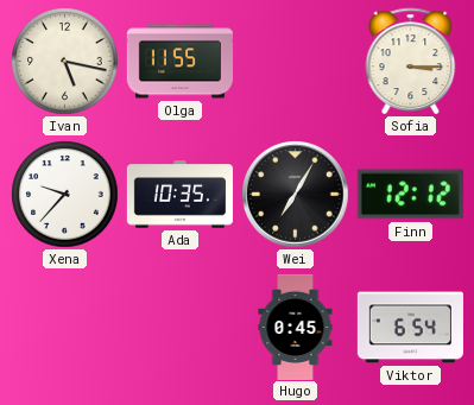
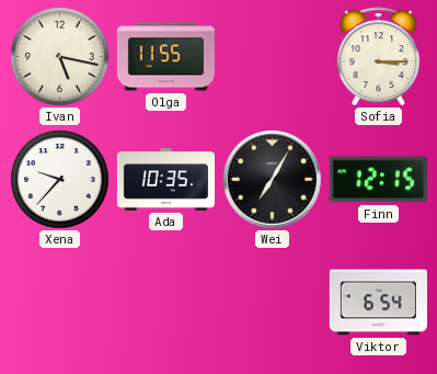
Finn: 12:12 -> 12:15 (378, 180)
Hugo: 0:45 -> none (296, 327)
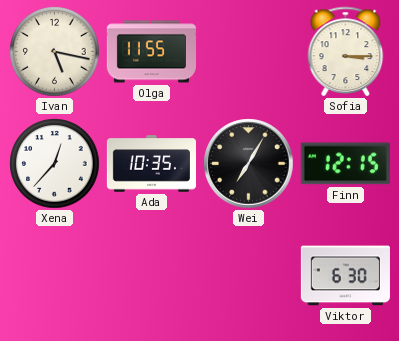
Xena: 9:37 -> 12:37 (55, 164)
Viktor: 6:54 -> 6:30 (345, 276)
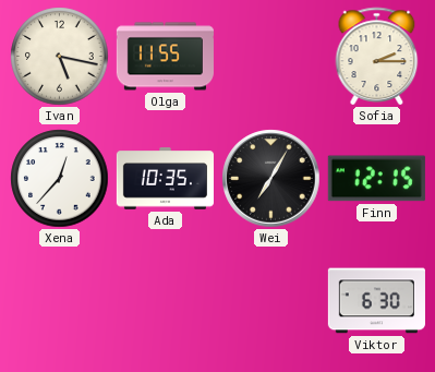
Sofia: 3:15 -> 2:15 (377, 56)
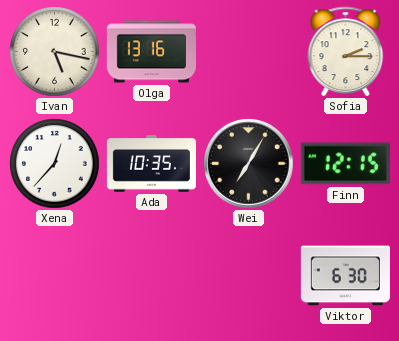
Olga: 11:55 -> 13:16 (151, 52)
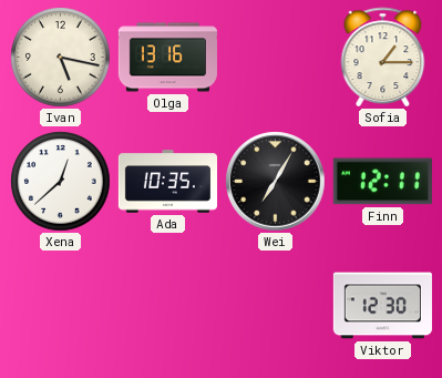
Sofia: 2:15 -> 1:15 (383, 57)
Xena: 12:37 -> 12:38 (61, 182)
Finn: 12:15 -> 12:11 (382, 182)
Viktor: 6:30 -> 12:30 (382, 306)
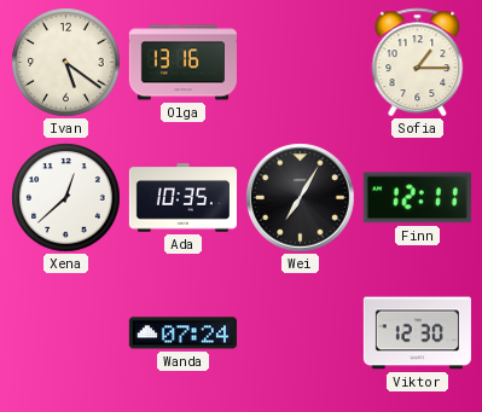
Ivan: 5:17 -> 5:21 (66, 63)
Wanda: none -> 07:24 (182, 333)
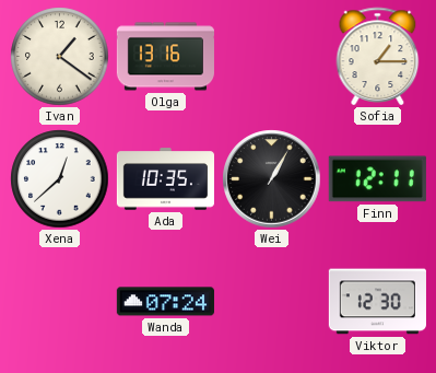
Ivan: 5:21 -> 1:21 (60, 57)
Wei: 7:05 -> 1:05 (272, 179)
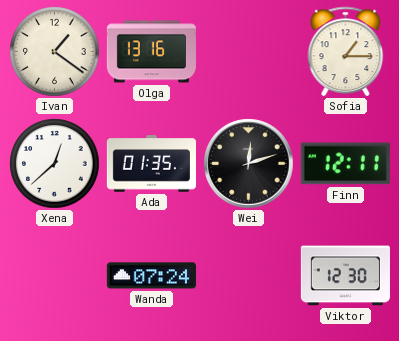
Ada: 10:35 -> 01:35 (151, 164)
Wei: 1:05 -> 12:12 (249, 164)
